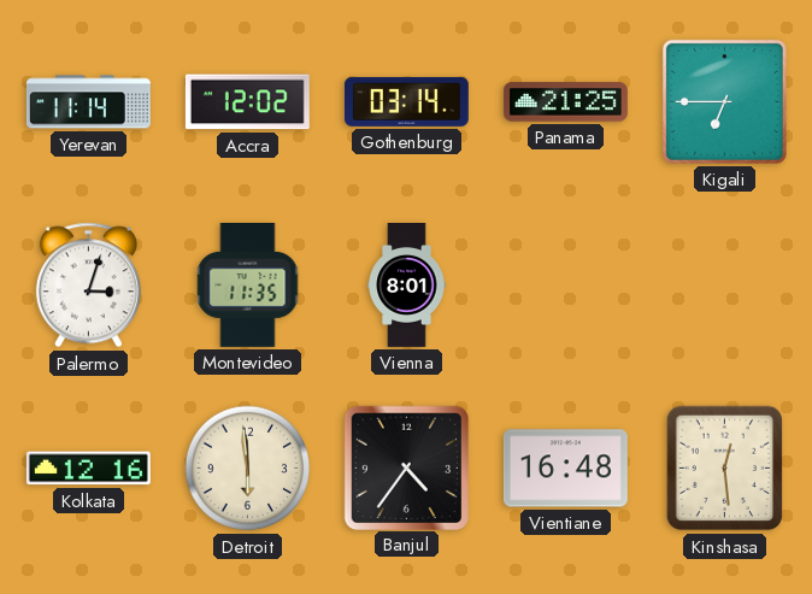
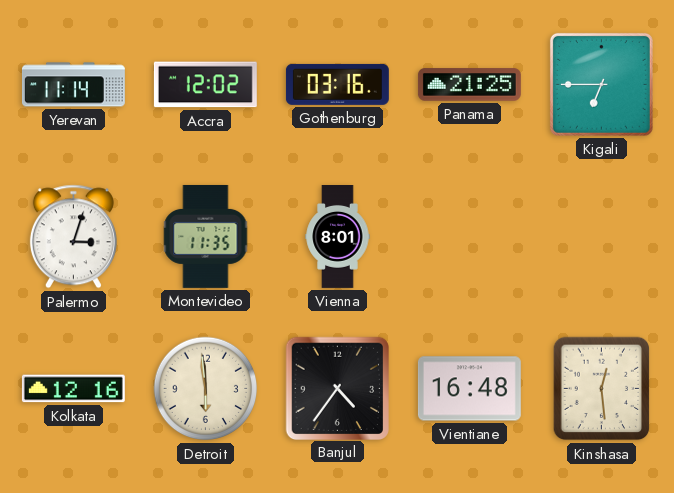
Gothenburg: 03:14 -> 03:16 (337, 84)
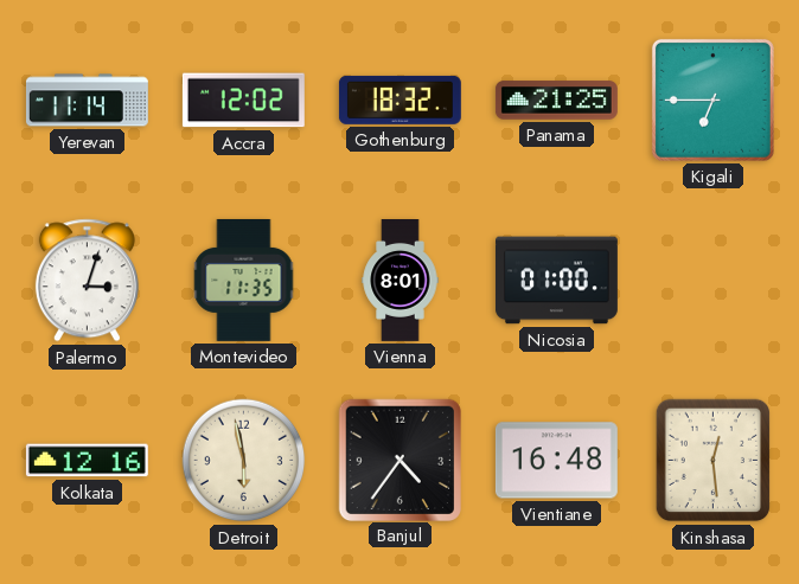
Gothenburg: 03:16 -> 18:32 (399, 100)
Nicosia: none -> 01:00 (556, 281)
Detroit: 5:59 -> 5:58 (244, 461)
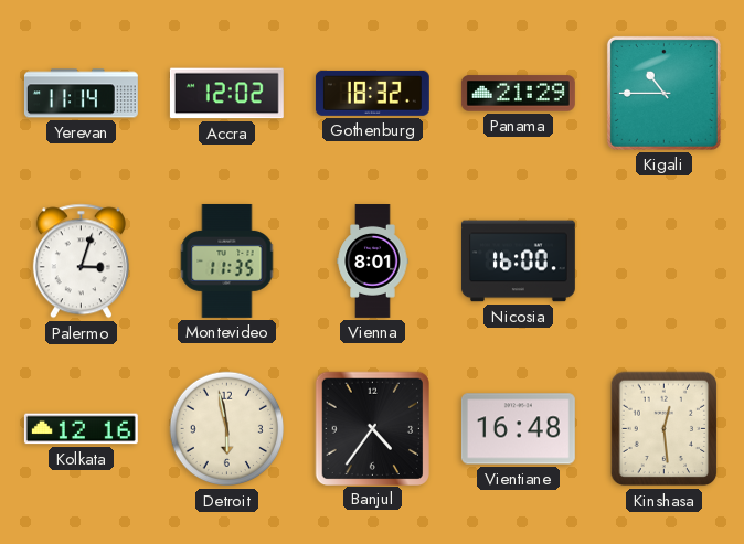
Panama: 21:25 -> 21:29 (518, 94)
Kigali: 6:45 -> 10:45 (663, 93)
Nicosia: 01:00 -> 16:00 (518, 262)
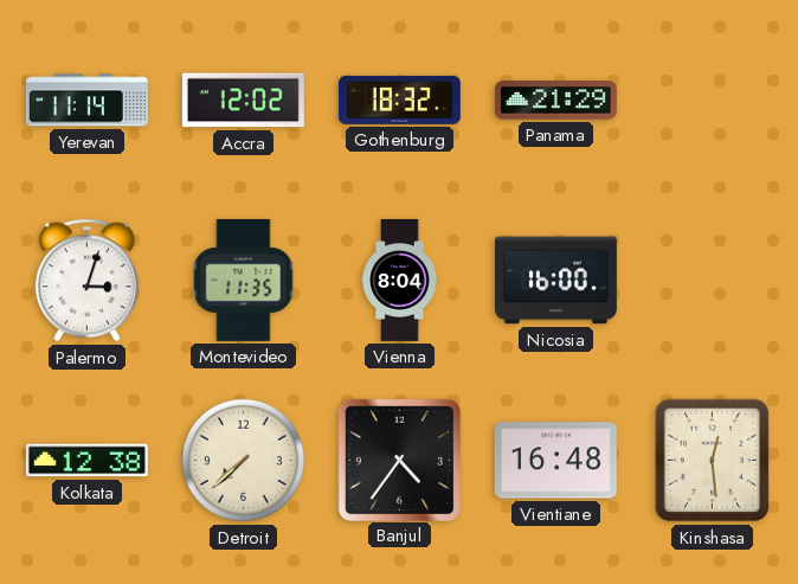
Kigali: 10:45 -> none (663, 93)
Vienna: 8:01 -> 8:04 (400, 281)
Kolkata: 12:16 -> 12:38 (86, 461)
Detroit: 5:58 -> 7:38 (244, 461)
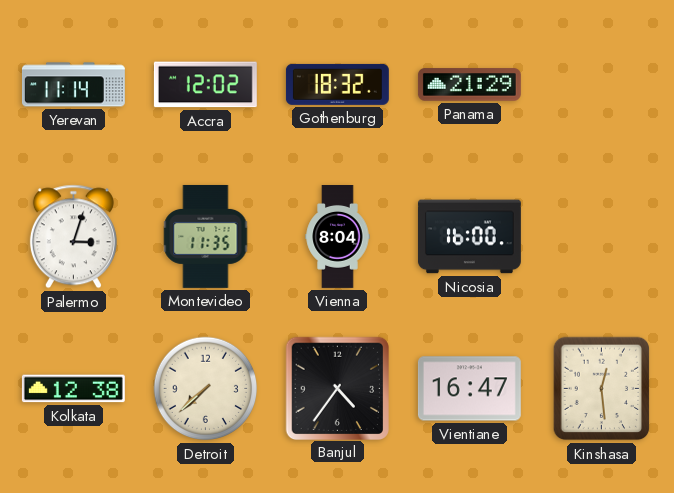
Vientiane: 16:48 -> 16:47 (469, 389)
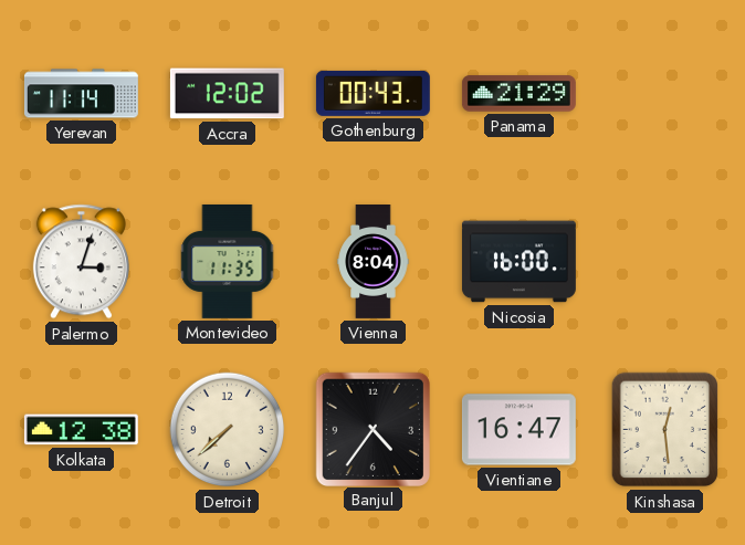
Gothenburg: 18:32 -> 00:43 (372, 93)
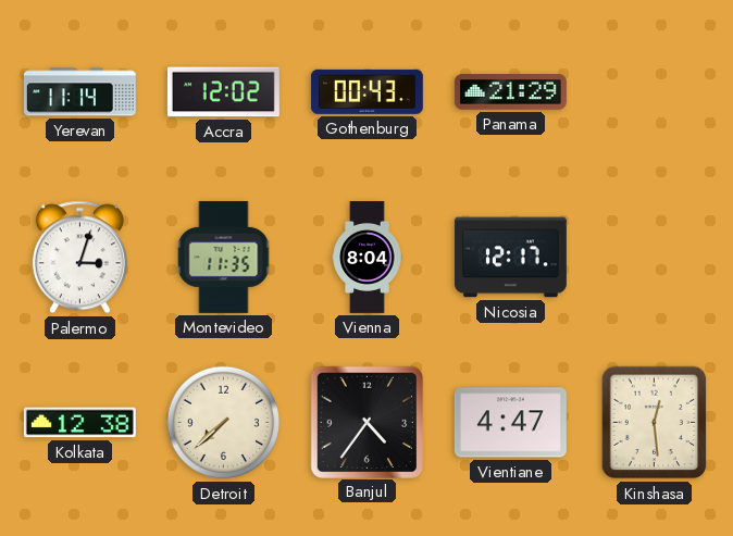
Nicosia: 16:00 -> 12:17 (510, 258)
Vientiane: 16:47 -> 4:47 (510, 423)
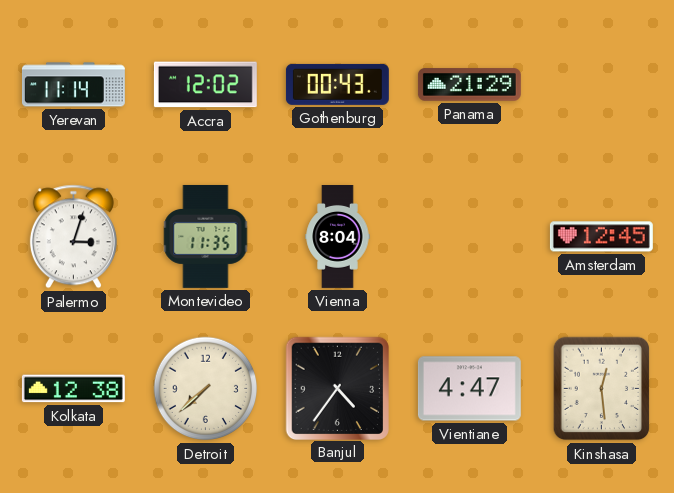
Nicosia: 12:17 -> none (510, 258)
Amsterdam: none -> 12:45 (601, 237)
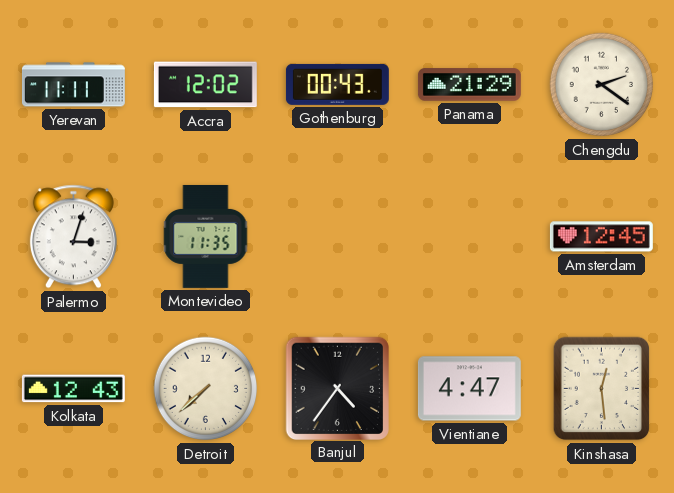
Yerevan: 11:14 -> 11:11 (73, 85)
Chengdu: none -> 2:21 (602, 85)
Vienna: 8:04 -> none (338, 237)
Kolkata: 12:38 -> 12:43 (73, 389)
